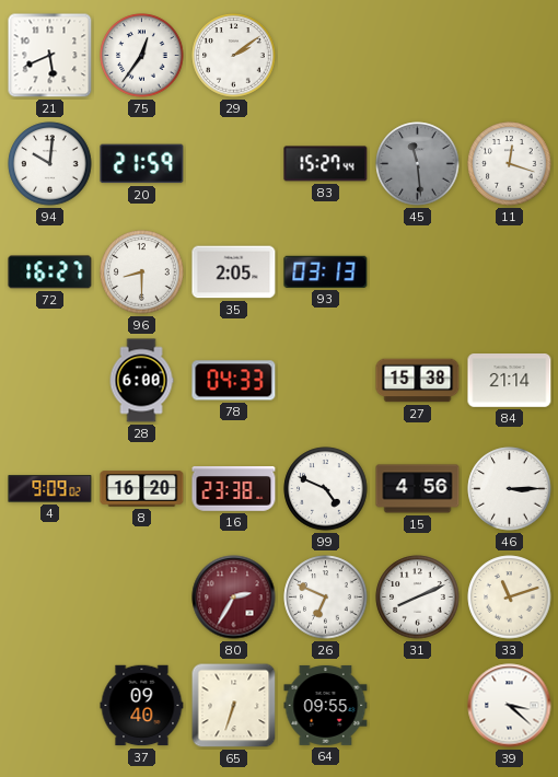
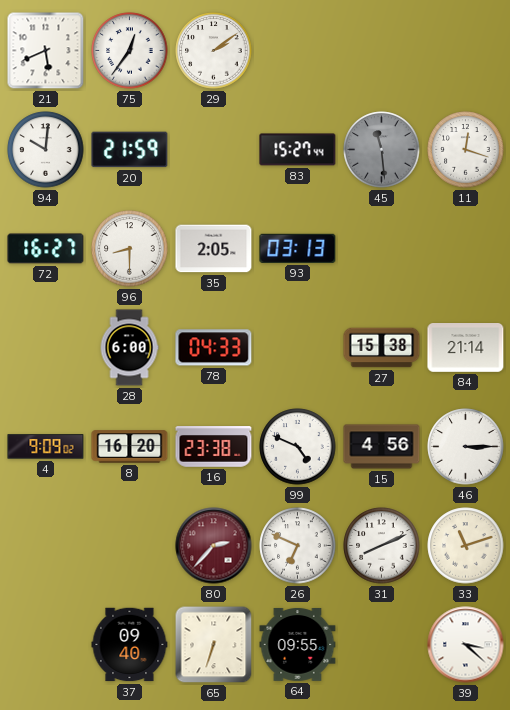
80: 2:35 -> 2:37 (214, 546)
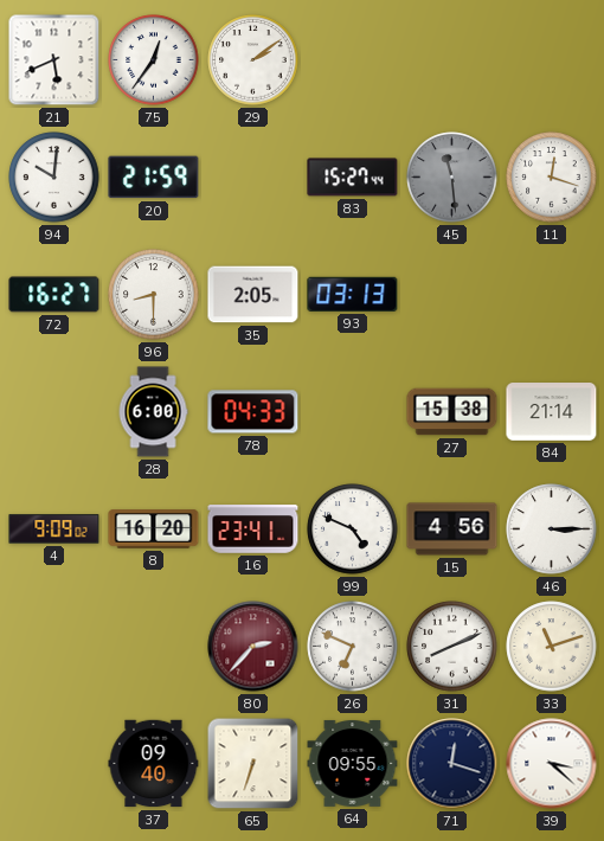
16: 23:38 -> 23:41 (253, 529)
71: none -> 12:18 (452, 764)
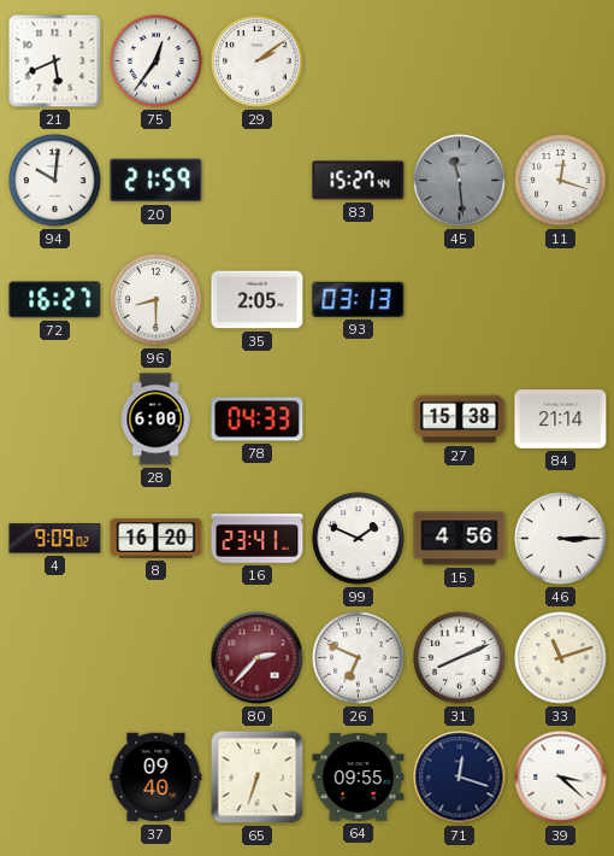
99: 4:49 -> 1:49 (359, 539)
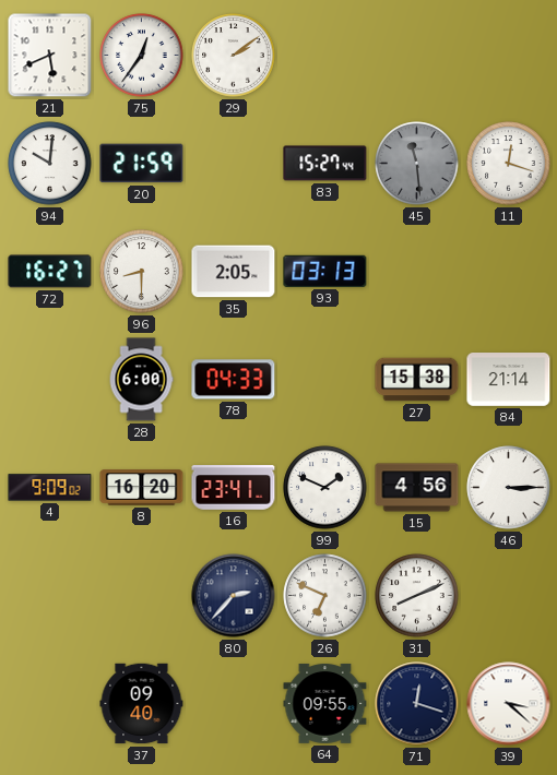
80 dial: burgundy -> navy (234, 596)
33: 11:12 -> none (561, 658)
65: 6:33 -> none (258, 778)
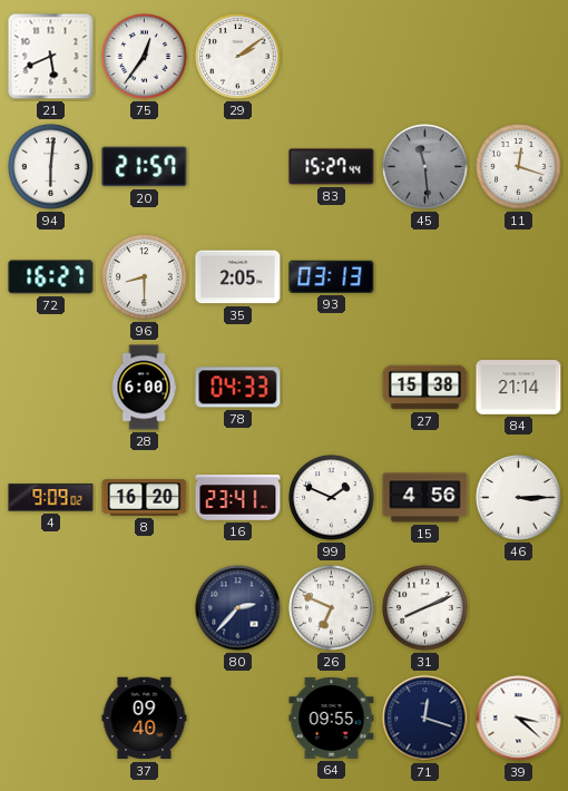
94: 10:01 -> 6:01 (51, 167)
20: 21:59 -> 21:57 (145, 167)
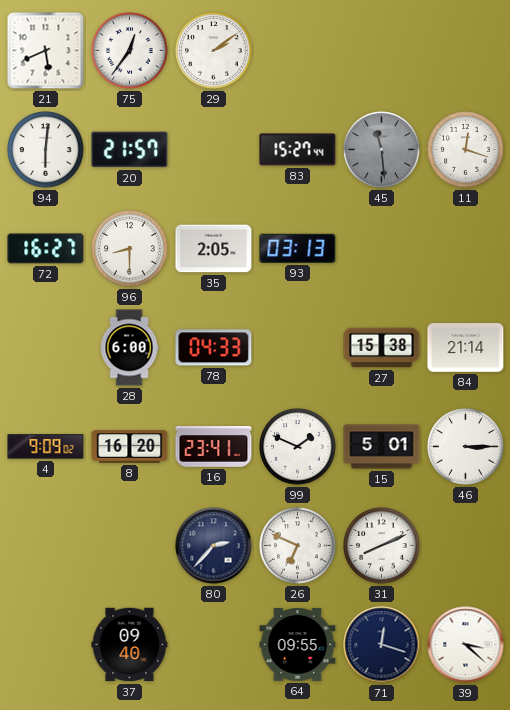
15: 4:56 -> 5:01 (382, 447)
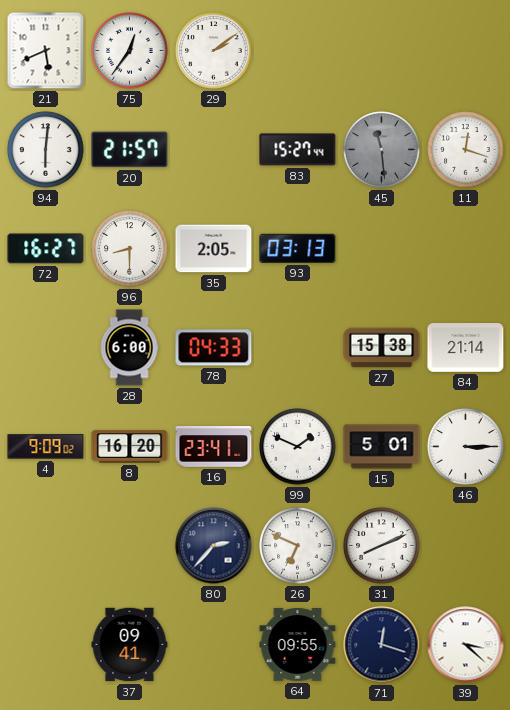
37: 09:40 -> 09:41 (130, 645)
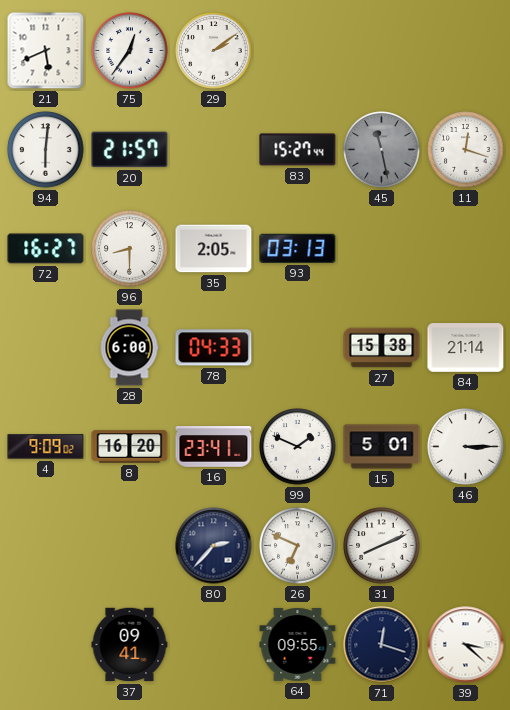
45: 11:29 -> 11:28 (382, 150)
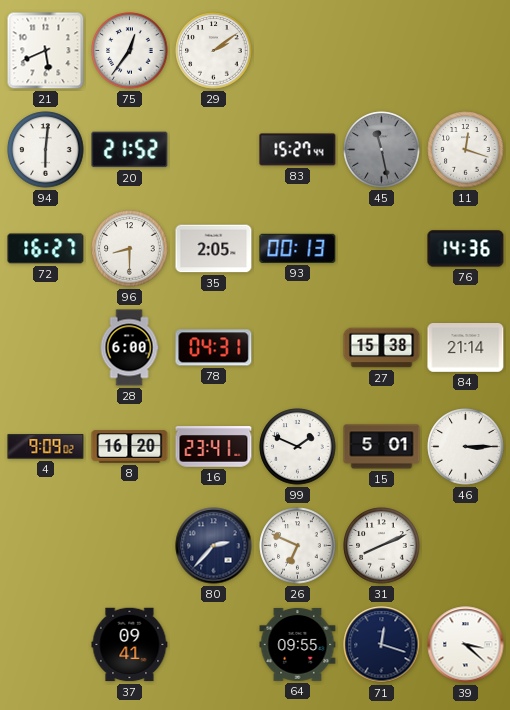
20: 21:57 -> 21:52 (130, 150)
93: 03:13 -> 00:13 (298, 248)
76: none -> 14:36 (466, 249)
78: 04:33 -> 04:31 (214, 348)
